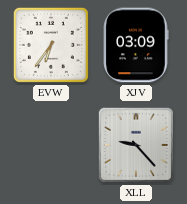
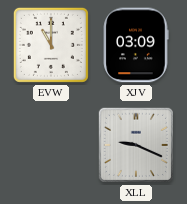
EVW: 6:36 -> 11:00 (51, 45)
XLL: 9:23 -> 9:19 (136, 145)
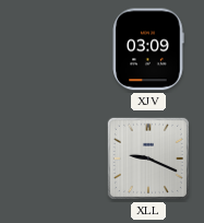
EVW: 11:00 -> none (51, 45)
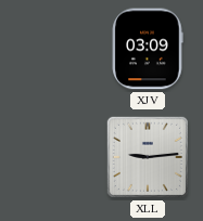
XLL: 9:19 -> 9:14 (148, 157)
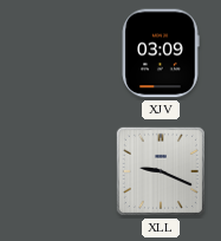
XLL: 9:14 -> 9:19 (161, 171)
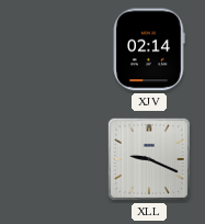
XJV: 03:09 -> 02:14 (149, 49)
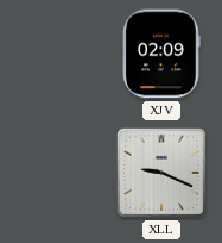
XJV: 02:14 -> 02:09 (161, 54)
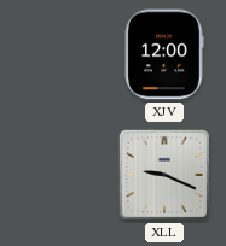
XJV: 02:09 -> 12:00 (164, 54)
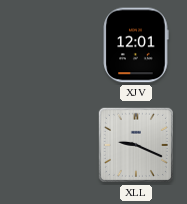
XJV: 12:00 -> 12:01 (136, 45)
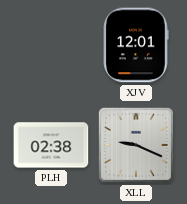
PLH: none -> 02:38 (51, 145)
